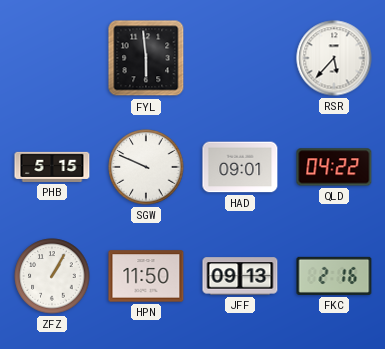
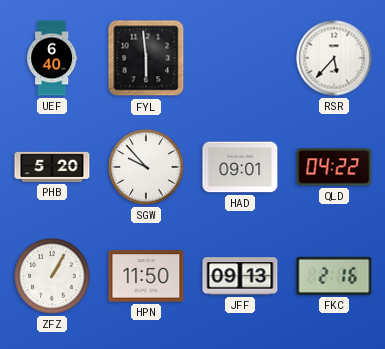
UEF: none -> 6:40 (52, 58)
PHB: 5:15 -> 5:20 (52, 167)
SGW: 9:49 -> 9:53 (146, 167)
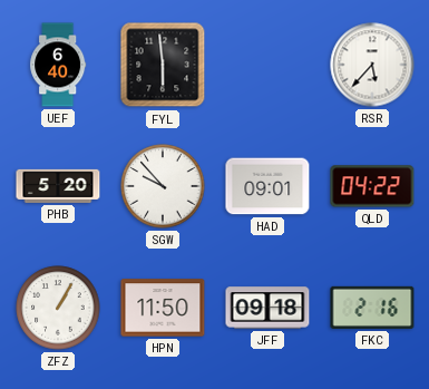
JFF: 09:13 -> 09:18 (267, 308)
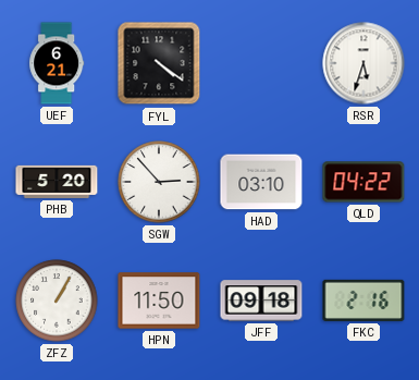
UEF: 6:40 -> 6:21 (57, 63)
FYL: 5:59 -> 4:21 (159, 63)
RSR: 5:37 -> 5:33 (363, 63)
SGW: 9:53 -> 2:53 (159, 182)
HAD: 09:01 -> 03:10 (261, 182)
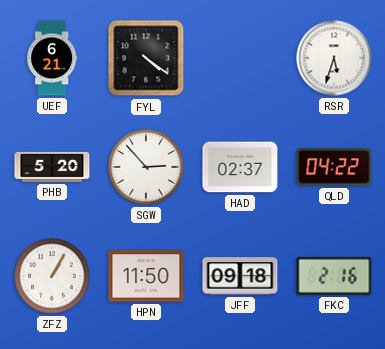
HAD: 03:10 -> 02:37 (240, 167)
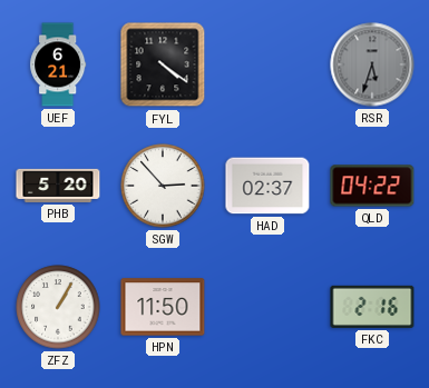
RSR dial: white -> grey (372, 64)
JFF: 09:18 -> none (240, 276)
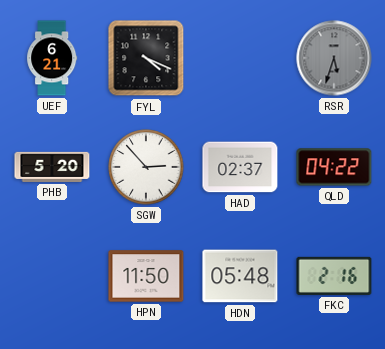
FYL: 4:21 -> 4:19 (146, 58)
ZFZ: 1:05 -> none (58, 307)
HDN: none -> 05:48 (240, 276)
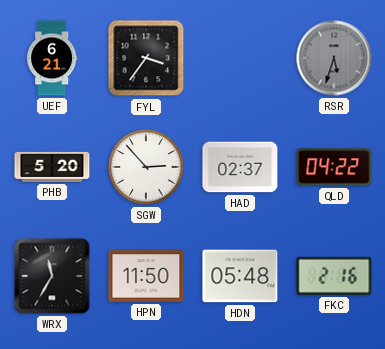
FYL: 4:19 -> 3:36 (146, 58)
WRX: none -> 11:35 (52, 276)
